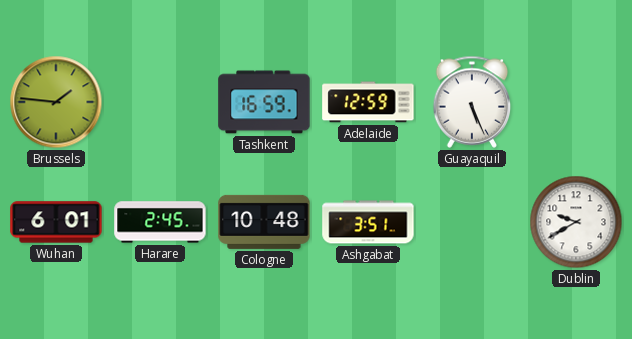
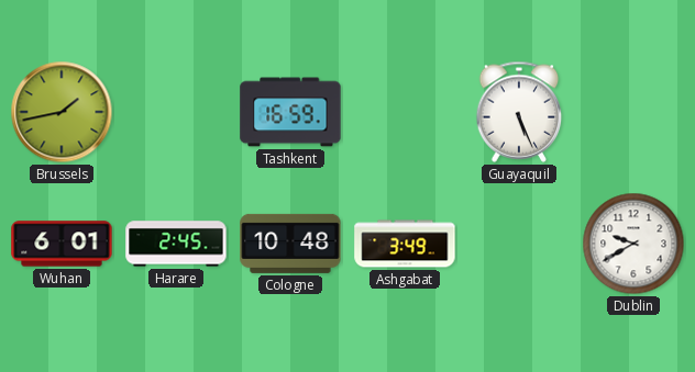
Brussels: 1:46 -> 1:43 (62, 112)
Adelaide: 12:59 -> none (368, 102)
Ashgabat: 3:51 -> 3:49 (405, 244)
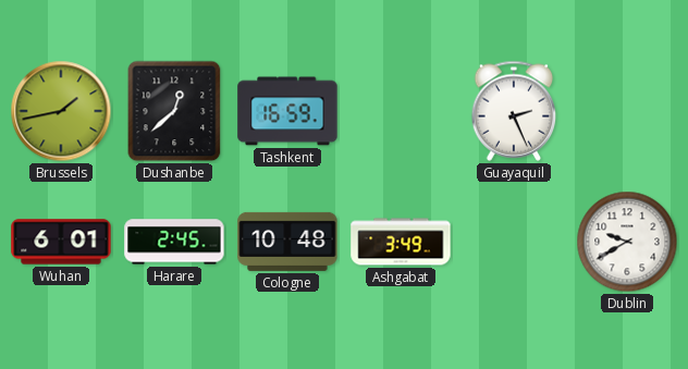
Dushanbe: none -> 12:38 (174, 111)
Guayaquil: 5:26 -> 2:26 (514, 111)
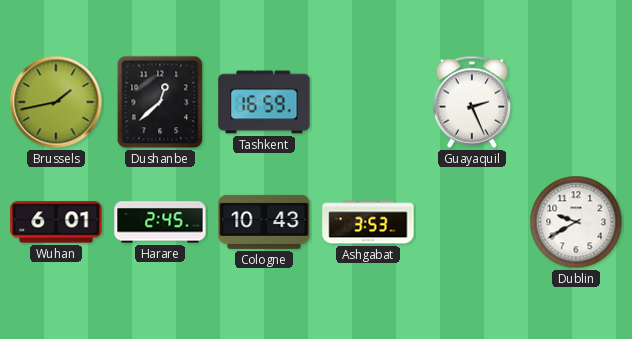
Cologne: 10:48 -> 10:43 (264, 222)
Ashgabat: 3:49 -> 3:53 (368, 222)
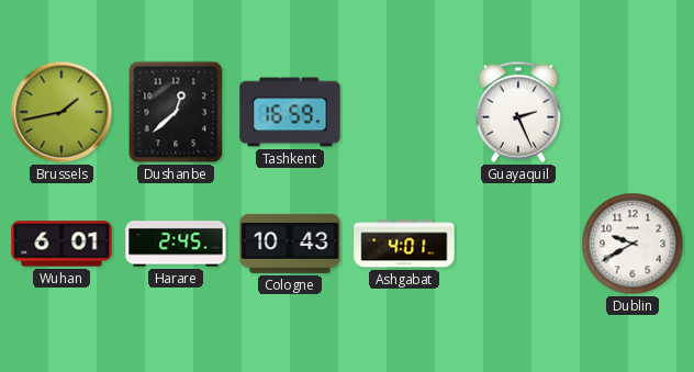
Ashgabat: 3:53 -> 4:01 (404, 244)
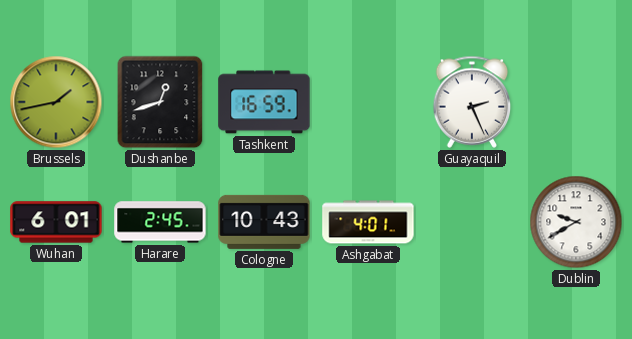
Dushanbe: 12:38 -> 12:42 (160, 102)
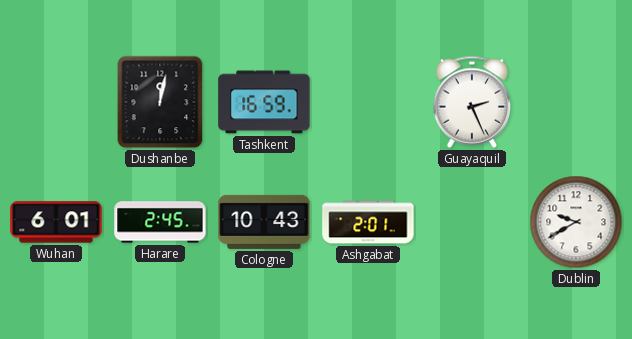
Brussels: 1:43 -> none (56, 102)
Dushanbe: 12:42 -> 12:02 (160, 102)
Ashgabat: 4:01 -> 2:01 (368, 222)
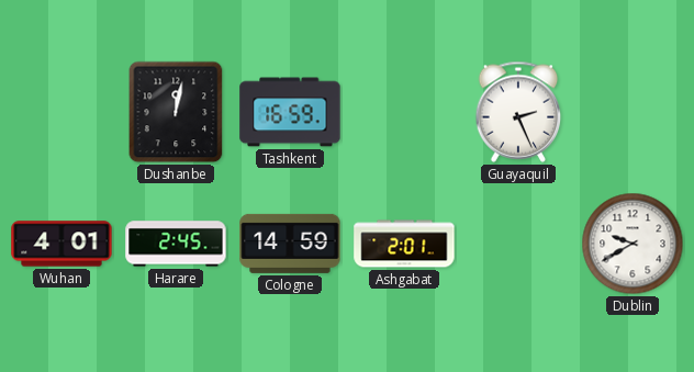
Wuhan: 6:01 -> 4:01 (61, 244)
Cologne: 10:43 -> 14:59 (290, 244)
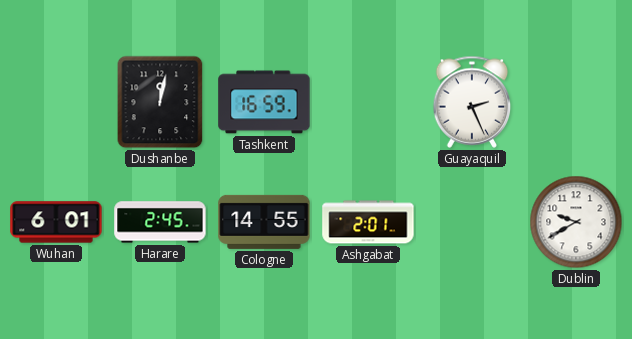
Wuhan: 4:01 -> 6:01 (56, 222)
Cologne: 14:59 -> 14:55 (264, 222)
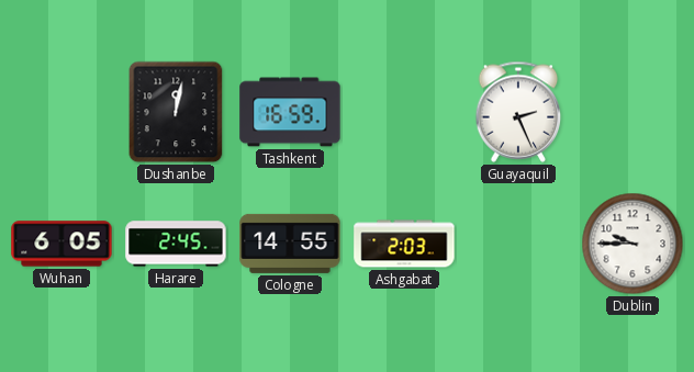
Wuhan: 6:01 -> 6:05 (61, 244)
Ashgabat: 2:01 -> 2:03 (404, 244)
Dublin: 9:40 -> 9:45 (633, 244)
